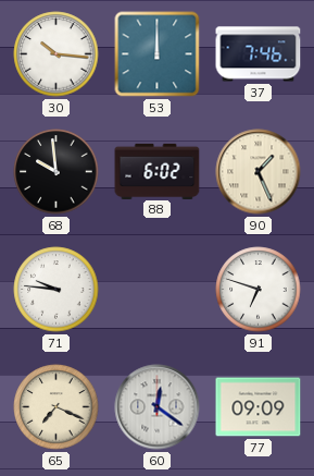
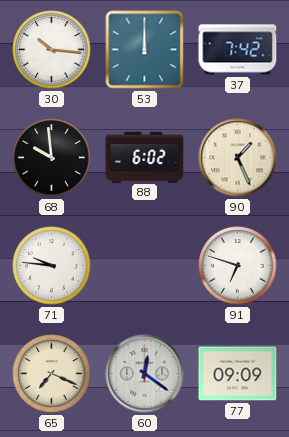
37: 7:46 -> 7:42 (238, 50)
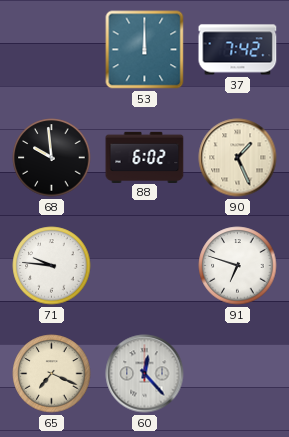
30: 10:16 -> none (52, 50)
60: 12:21 -> 12:23 (145, 374)
77: 09:09 -> none (238, 374)
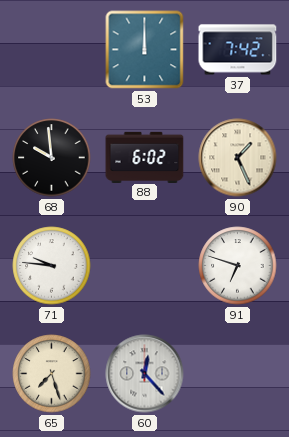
65: 7:19 -> 7:27 (52, 374)
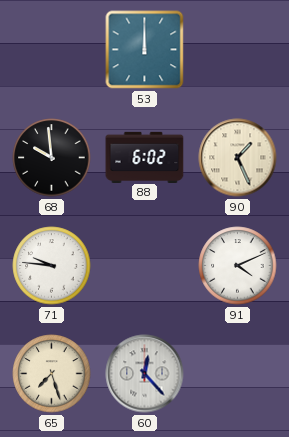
37: 7:42 -> none (238, 50)
91: 6:48 -> 4:11 (238, 266)
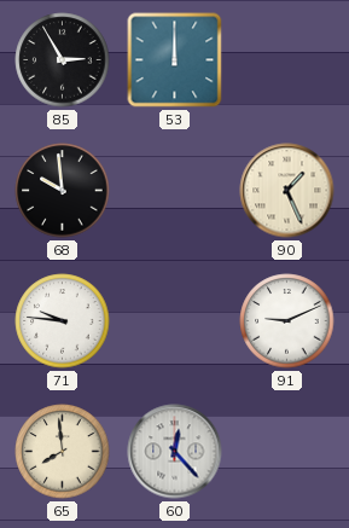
85: none -> 2:55 (63, 60)
88: 6:02 -> none (145, 157)
91: 4:11 -> 9:11 (287, 321)
65: 7:27 -> 7:59 (63, 452)
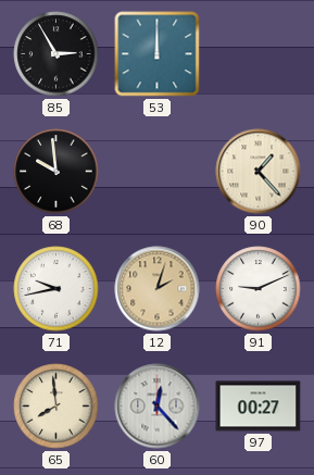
90: 1:26 -> 1:23 (259, 172)
71: 9:46 -> 9:43 (56, 289)
12: none -> 2:03 (158, 289)
97: none -> 00:27 (259, 407)
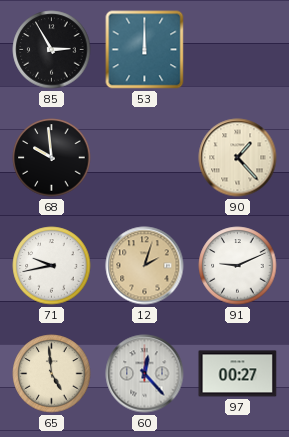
65: 7:59 -> 4:59 (52, 374)
